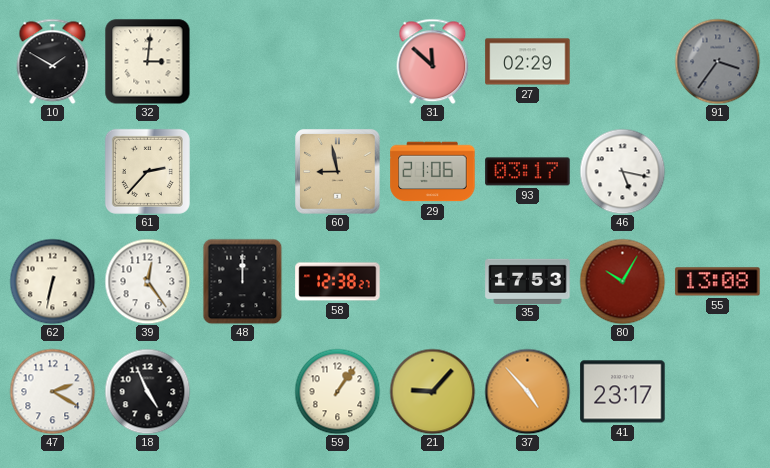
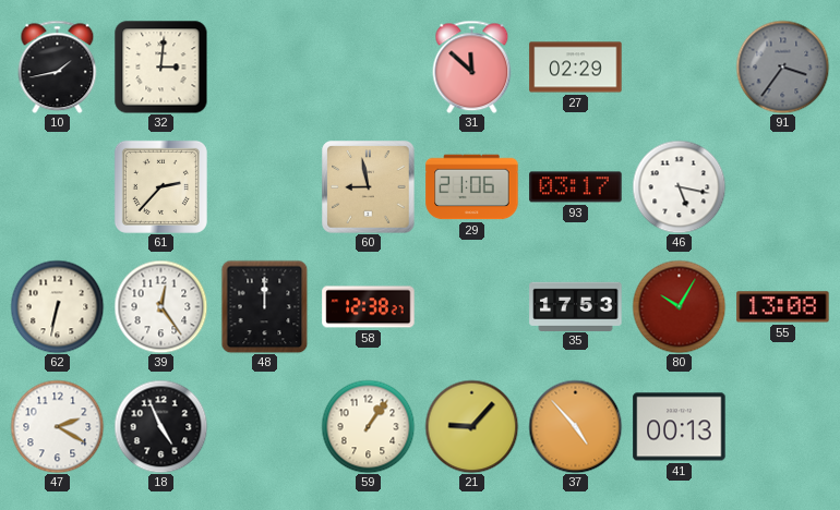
10: 1:50 -> 1:43 (58, 66)
41: 23:17 -> 00:13 (680, 427)
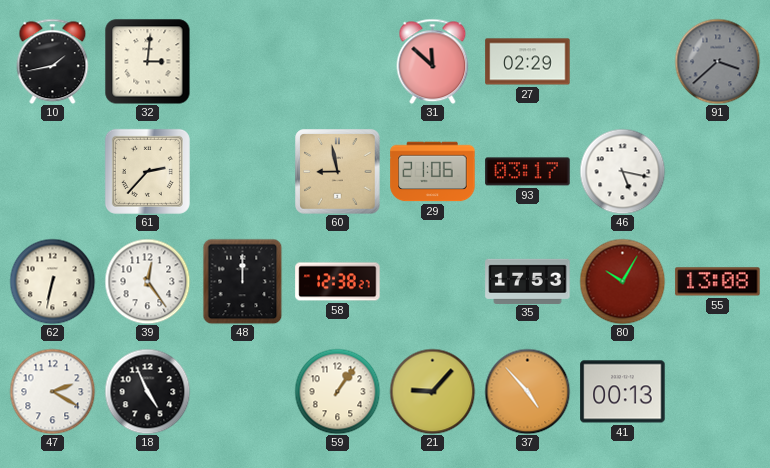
91: 3:36 -> 3:38 (717, 61)
